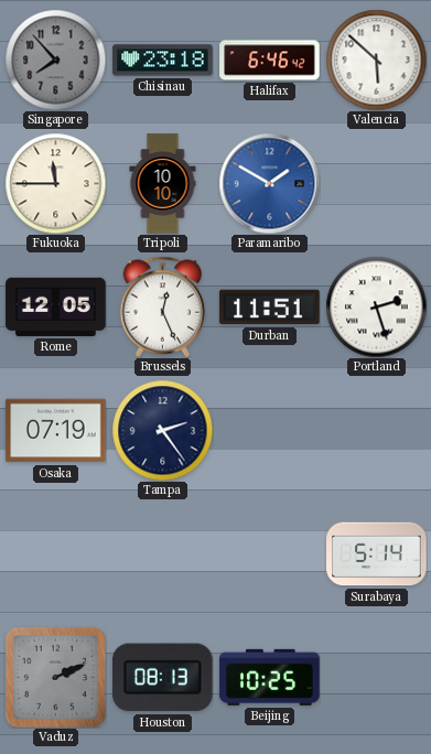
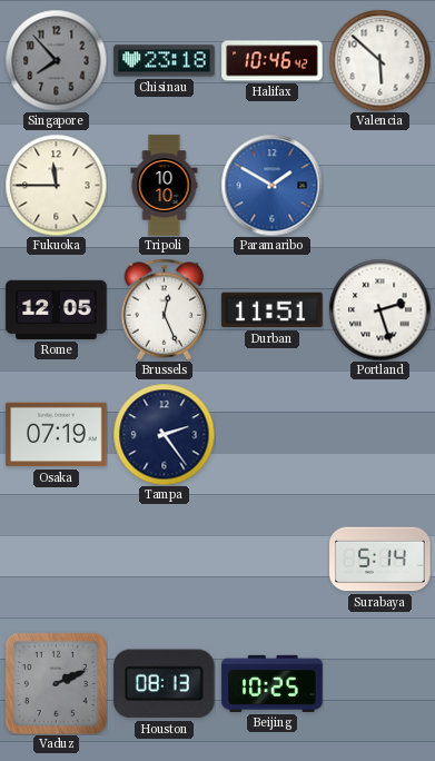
Halifax: 6:46 -> 10:46 (273, 61)
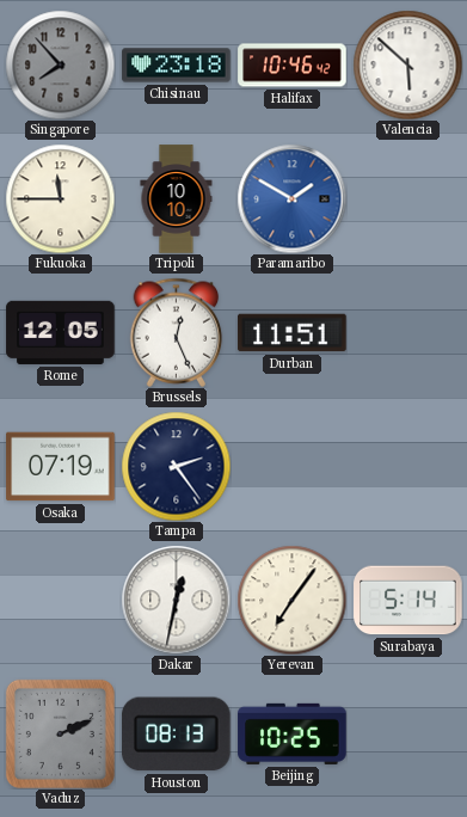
Portland: 2:27 -> none (379, 309)
Dakar: none -> 12:32 (176, 600)
Yerevan: none -> 7:06 (291, 600)
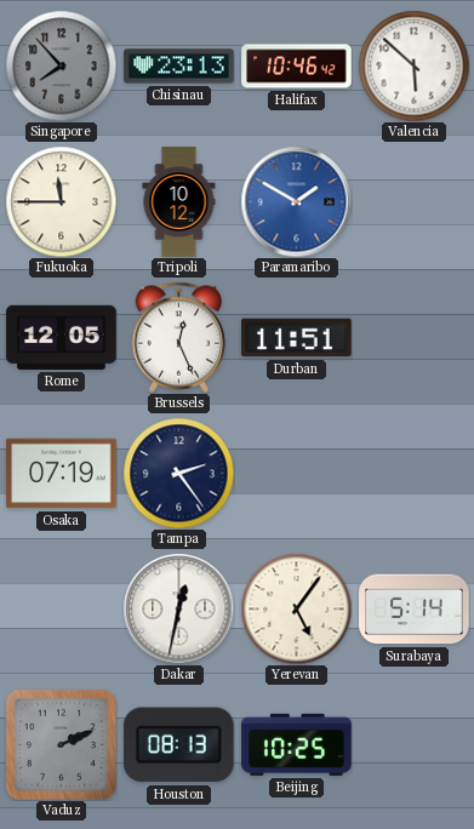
Chisinau: 23:18 -> 23:13 (179, 67)
Tripoli: 10:10 -> 10:12 (179, 202)
Yerevan: 7:06 -> 5:06 (296, 608)
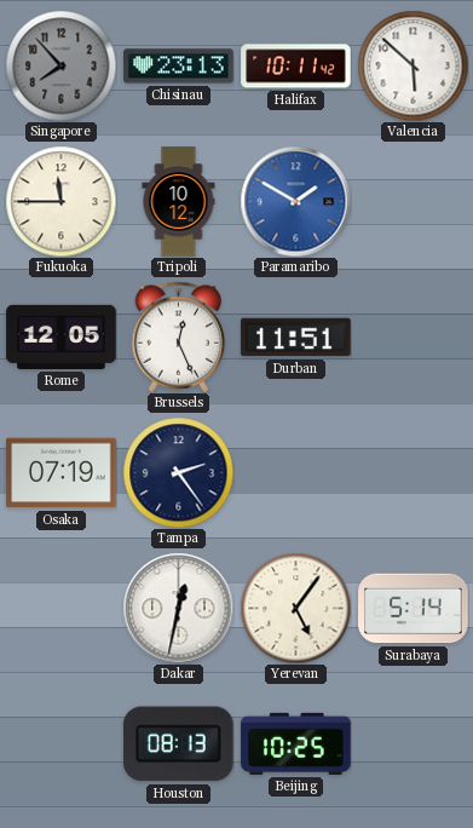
Halifax: 10:46 -> 10:11 (296, 67)
Vaduz: 2:11 -> none (61, 744)
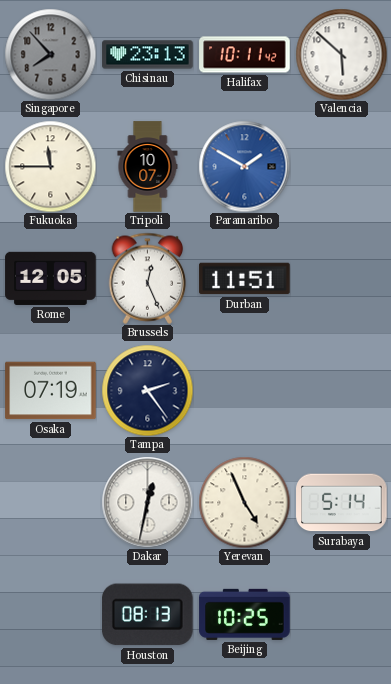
Tripoli: 10:12 -> 10:07 (148, 167)
Yerevan: 5:06 -> 4:56 (244, 502)
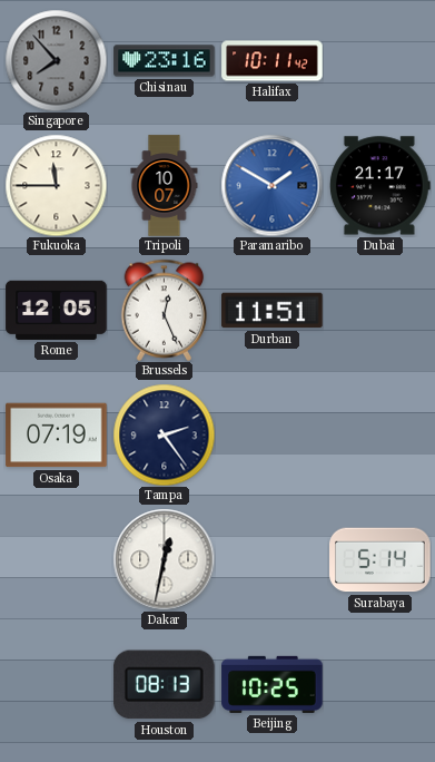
Chisinau: 23:13 -> 23:16 (165, 61)
Valencia: 5:52 -> none (341, 54)
Dubai: none -> 21:17 (379, 186)
Yerevan: 4:56 -> none (244, 502)
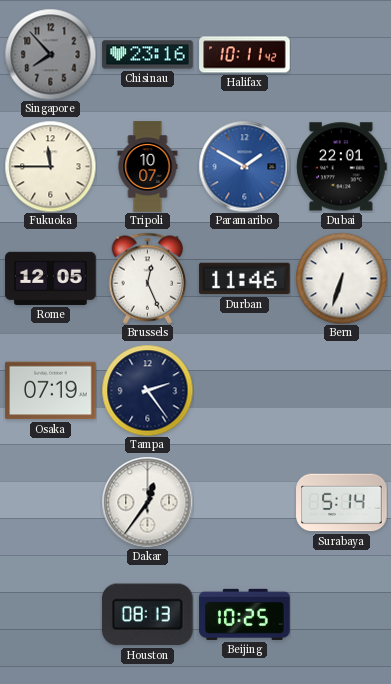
Dubai: 21:17 -> 22:01 (341, 167)
Durban: 11:51 -> 11:46 (245, 279)
Bern: none -> 6:33 (341, 278)
Dakar: 12:32 -> 12:36 (147, 502)
